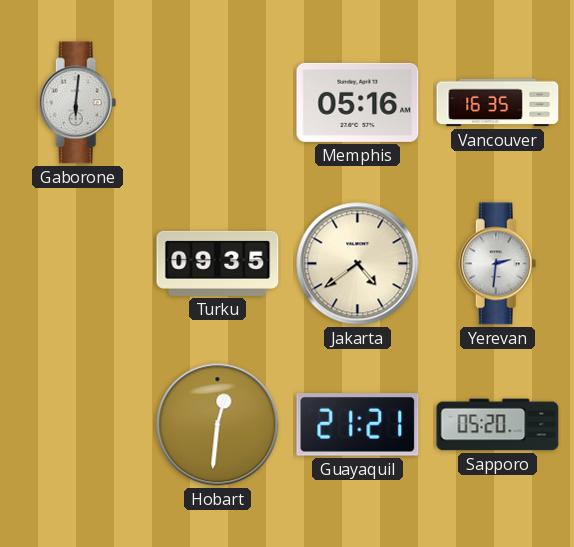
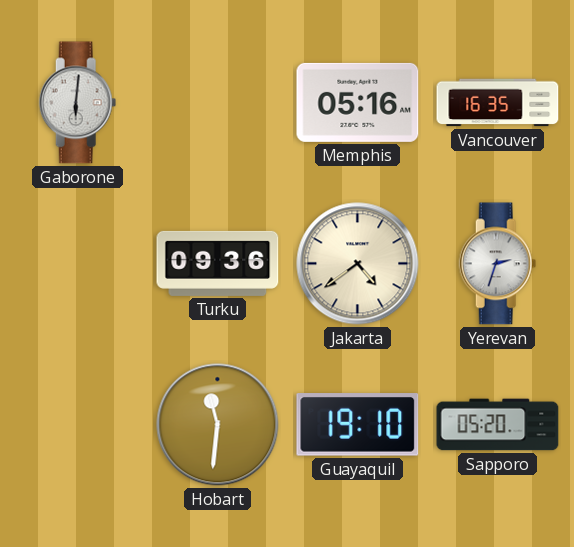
Turku: 09:35 -> 09:36 (218, 263)
Yerevan: 2:31 -> 2:33 (498, 264)
Hobart: 12:31 -> 11:31 (218, 425)
Guayaquil: 21:21 -> 19:10 (358, 425)
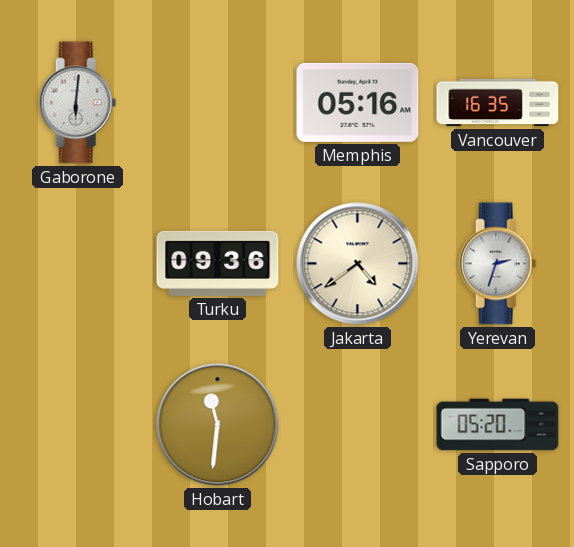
Guayaquil: 19:10 -> none (358, 425)
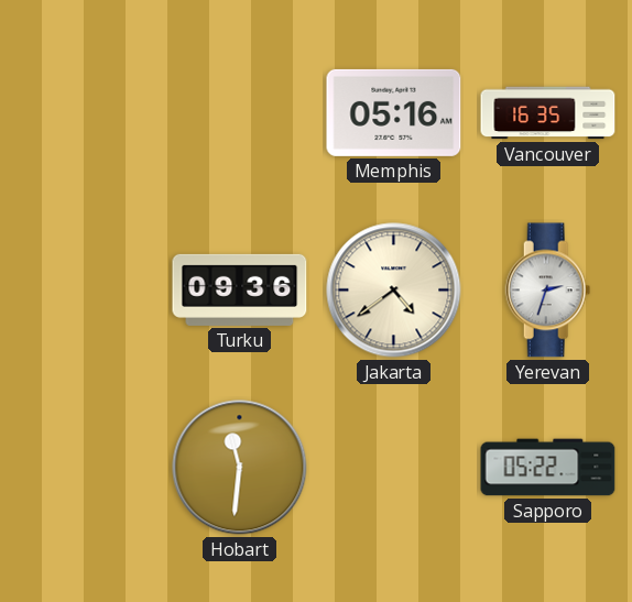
Gaborone: 6:01 -> none (78, 103)
Sapporo: 05:20 -> 05:22 (548, 468)
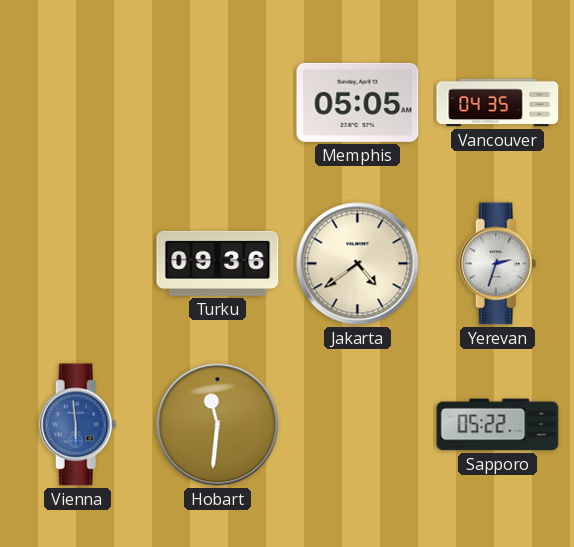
Memphis: 05:16 -> 05:05 (358, 102)
Vancouver: 16:35 -> 04:35 (498, 103)
Vienna: none -> 5:59 (78, 425)
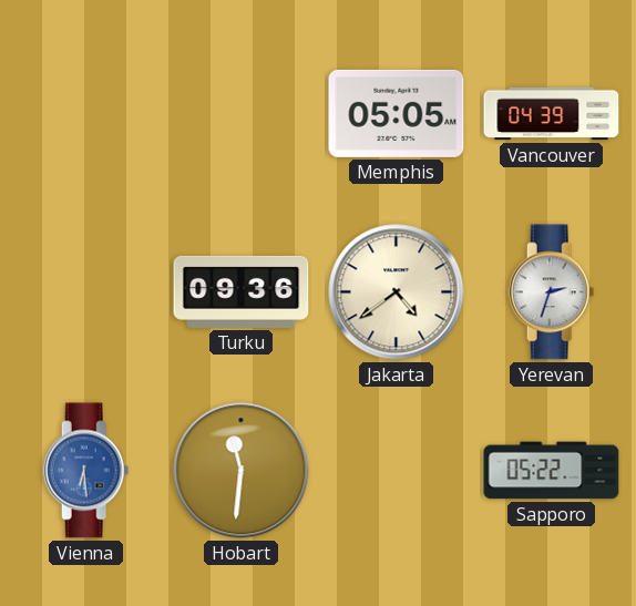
Vancouver: 04:35 -> 04:39 (552, 114)
Vienna: 5:59 -> 6:29 (86, 471)
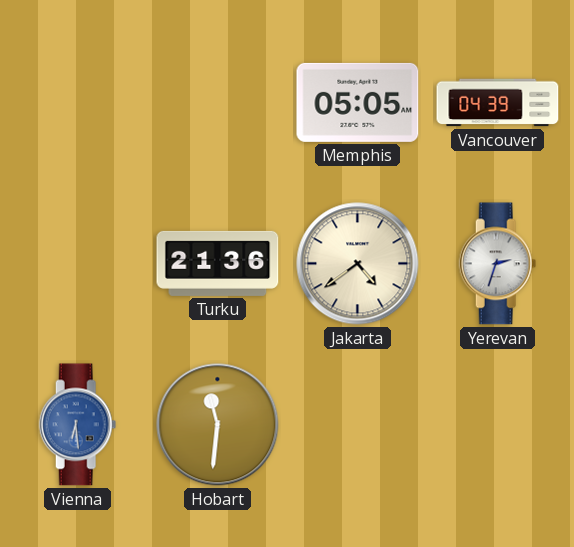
Turku: 09:36 -> 21:36 (218, 263)
Sapporo: 05:22 -> none (552, 471)
